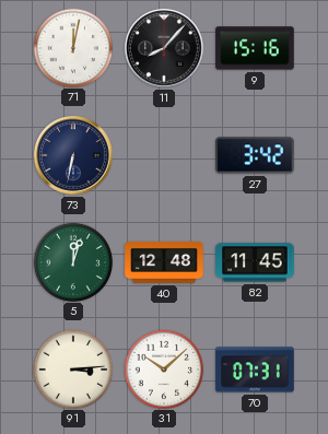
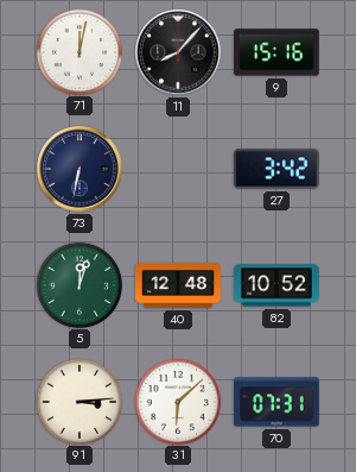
82: 11:45 -> 10:52 (276, 285)
31: 10:08 -> 6:08 (177, 401)
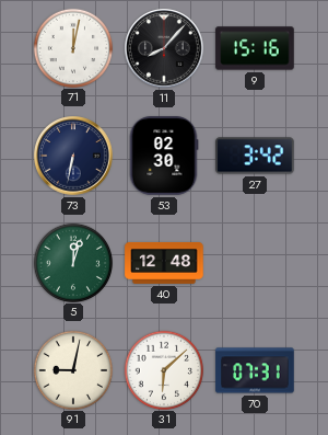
53: none -> 02:30 (164, 156)
82: 10:52 -> none (276, 285)
91: 3:14 -> 9:02 (72, 369)
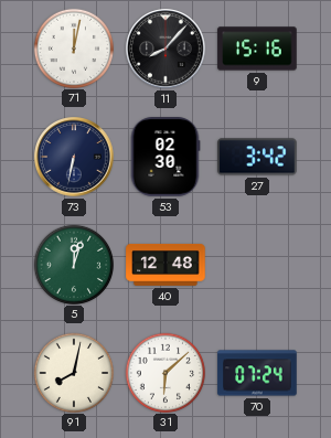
91: 9:02 -> 8:02 (73, 372)
70: 07:31 -> 07:24 (257, 373)
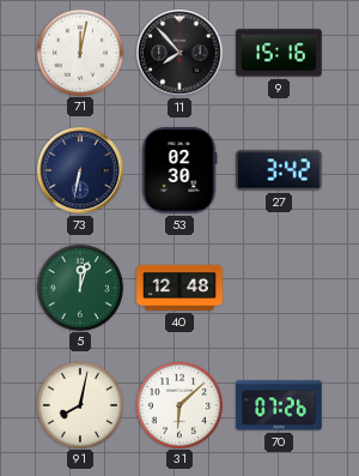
11: 8:07 -> 7:53 (180, 53)
70: 07:24 -> 07:26 (279, 405)
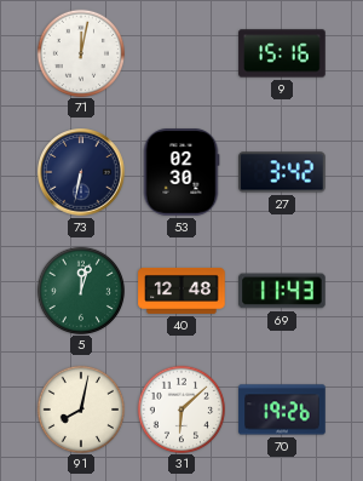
11: 7:53 -> none (180, 53)
69: none -> 11:43 (282, 291)
70: 07:26 -> 19:26 (282, 410)
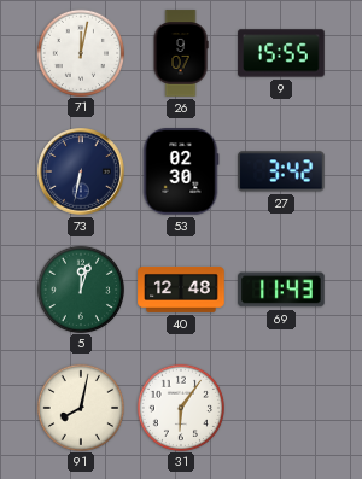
26: none -> 9:07 (181, 53)
9: 15:16 -> 15:55 (281, 53)
31: 6:08 -> 6:06 (180, 407)
70: 19:26 -> none (282, 410)
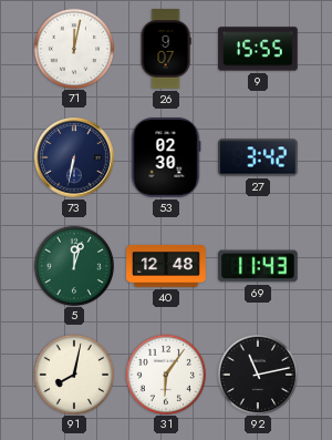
92: none -> 11:13 (257, 374)
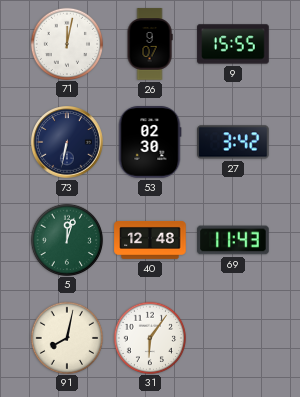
92: 11:13 -> none (257, 374)
